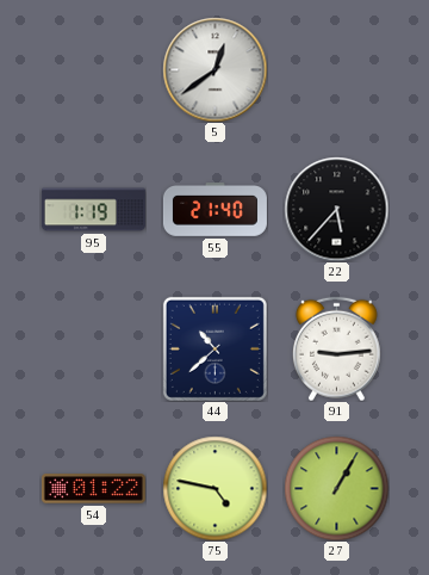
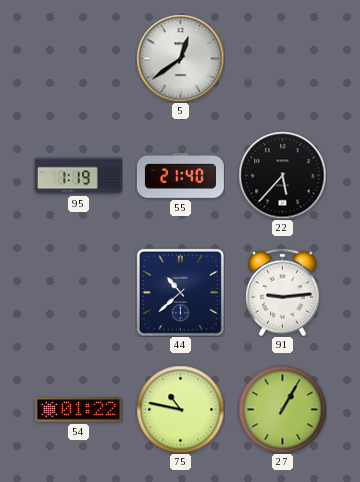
75: 4:47 -> 10:47 (180, 409)
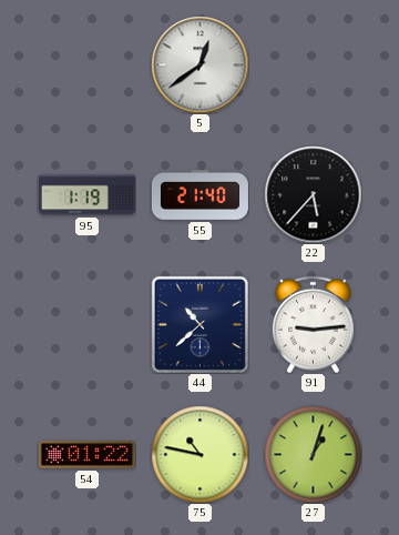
27: 1:05 -> 1:03 (313, 454)
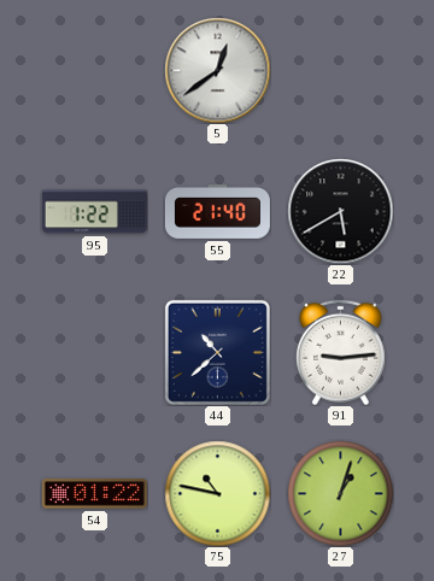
95: 1:19 -> 1:22 (94, 212)
22: 5:37 -> 5:40 (340, 211)
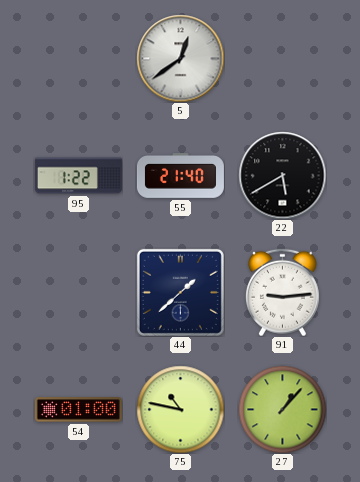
44: 10:38 -> 1:38 (180, 292)
54: 01:22 -> 01:00 (78, 410)
27: 1:03 -> 1:07 (282, 409)
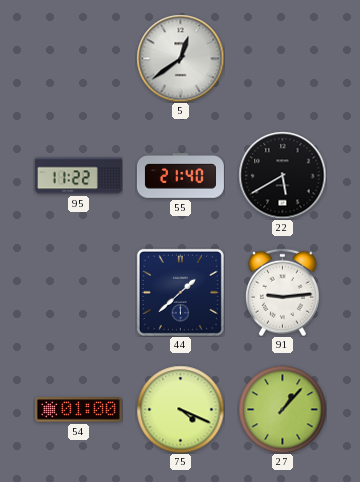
95: 1:22 -> 11:22 (78, 176)
75: 10:47 -> 4:19 (180, 409)
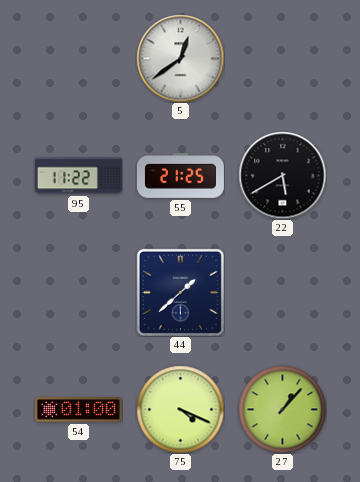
55: 21:40 -> 21:25 (180, 176)
91: 9:14 -> none (283, 292)
